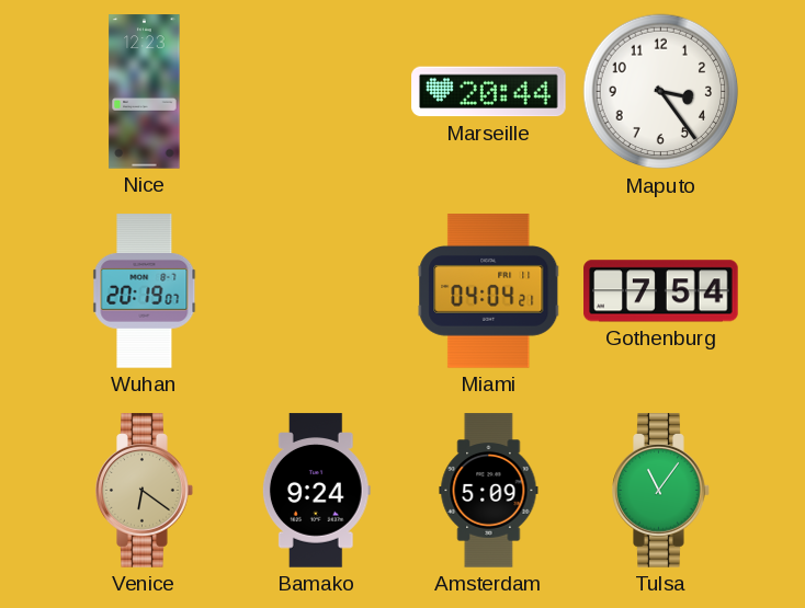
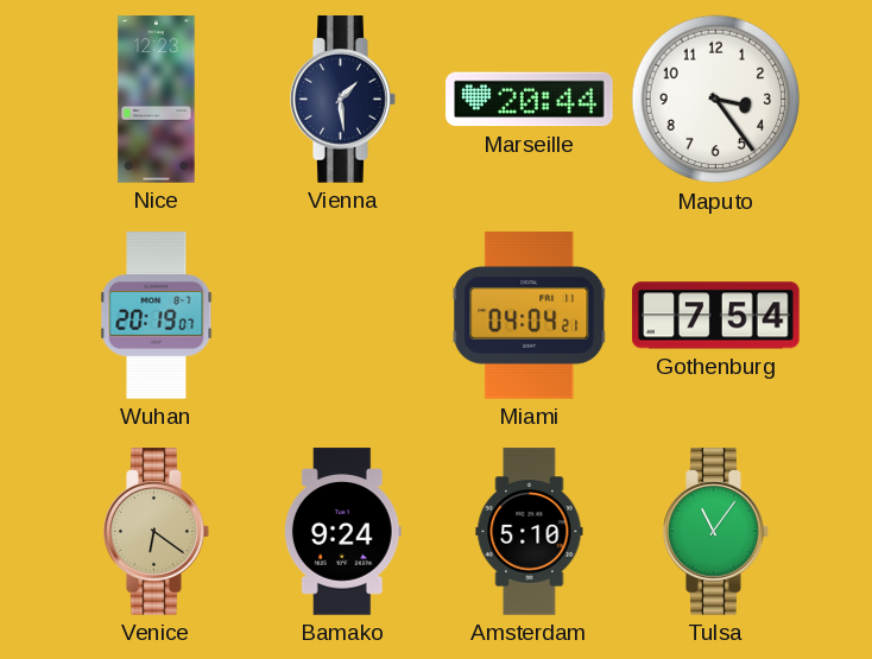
Vienna: none -> 1:29 (343, 100)
Amsterdam: 5:09 -> 5:10 (530, 532)
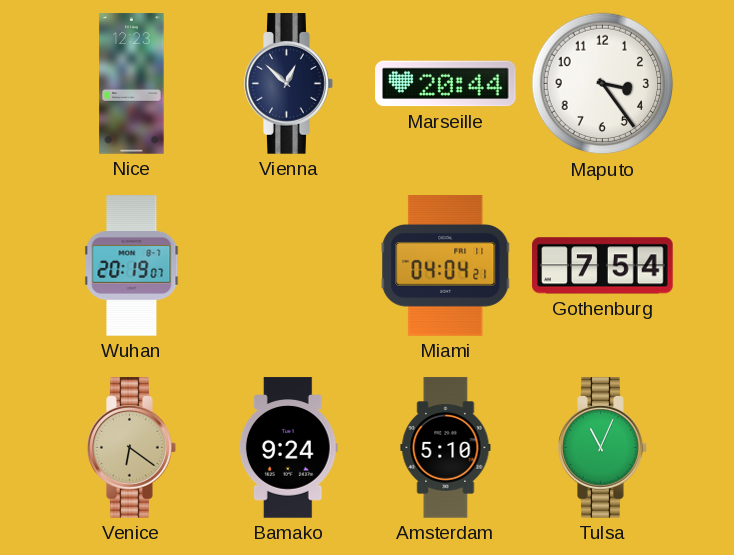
Vienna: 1:29 -> 12:52 (289, 84)
Tulsa: 11:06 -> 11:04 (603, 448)
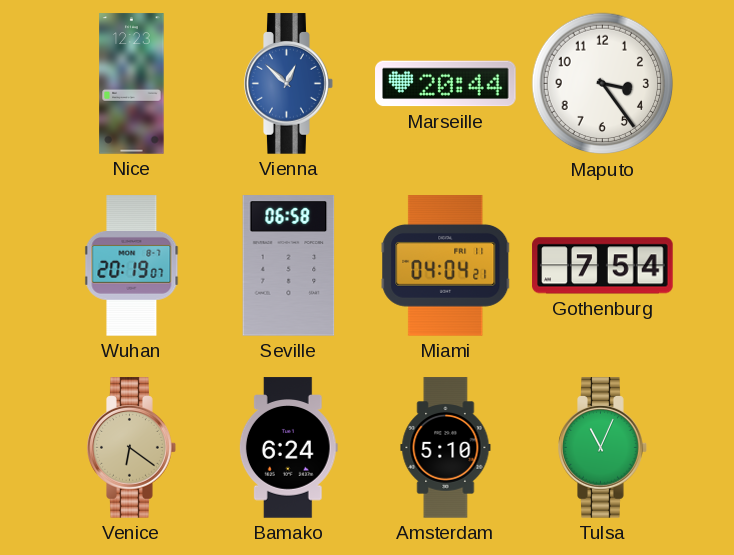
Vienna dial: navy -> blue (289, 84)
Seville: none -> 06:58 (289, 266)
Bamako: 9:24 -> 6:24 (288, 448)
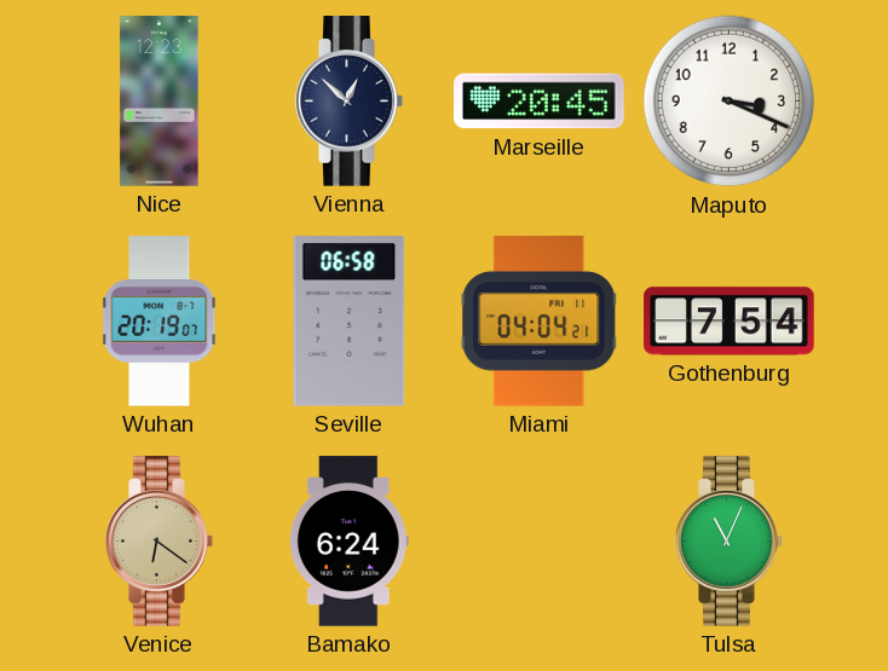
Vienna dial: blue -> navy (350, 102)
Marseille: 20:44 -> 20:45 (540, 102)
Maputo: 3:24 -> 3:19 (730, 102)
Amsterdam: 5:10 -> none (446, 448)
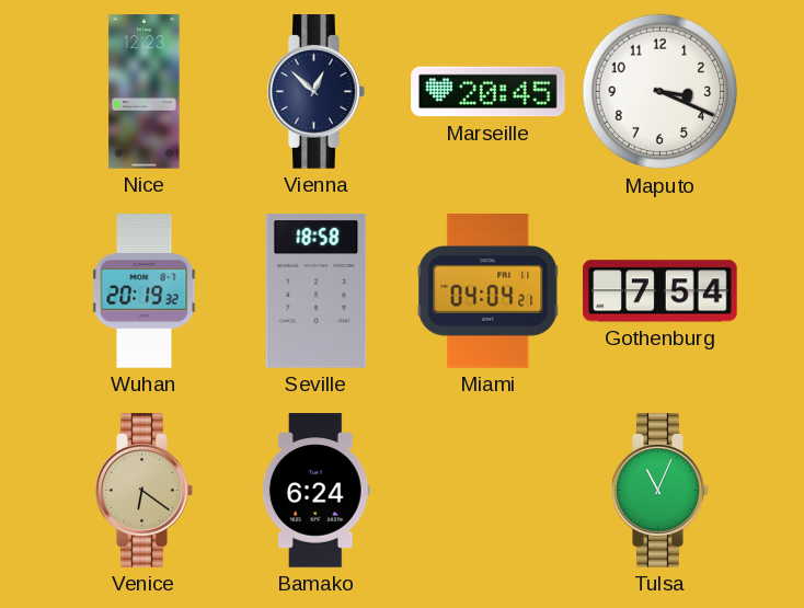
Wuhan: 20:19:07 -> 20:19:32 (145, 291)
Seville: 06:58 -> 18:58 (317, 291)
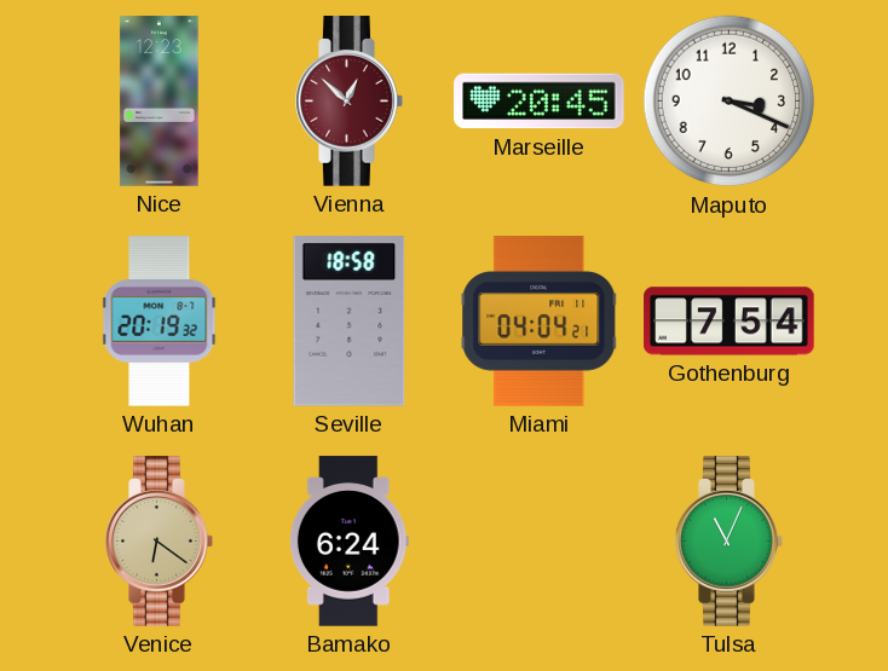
Vienna dial: navy -> burgundy (350, 102)
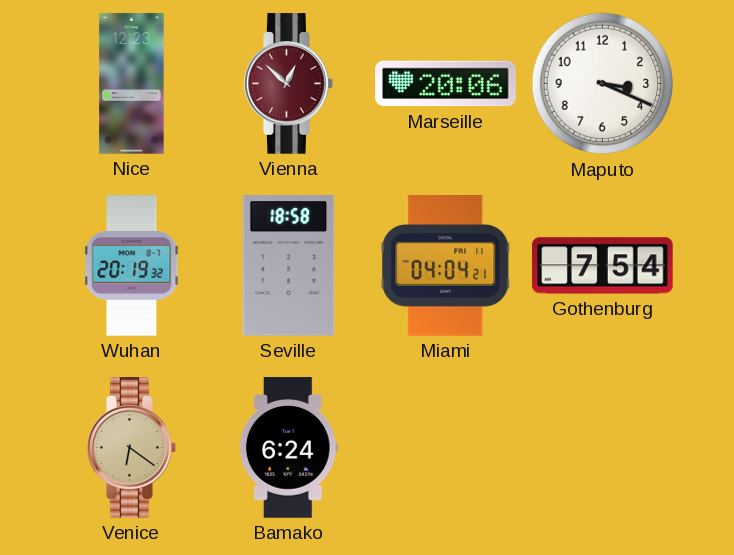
Marseille: 20:45 -> 20:06 (446, 84)
Tulsa: 11:04 -> none (730, 542)
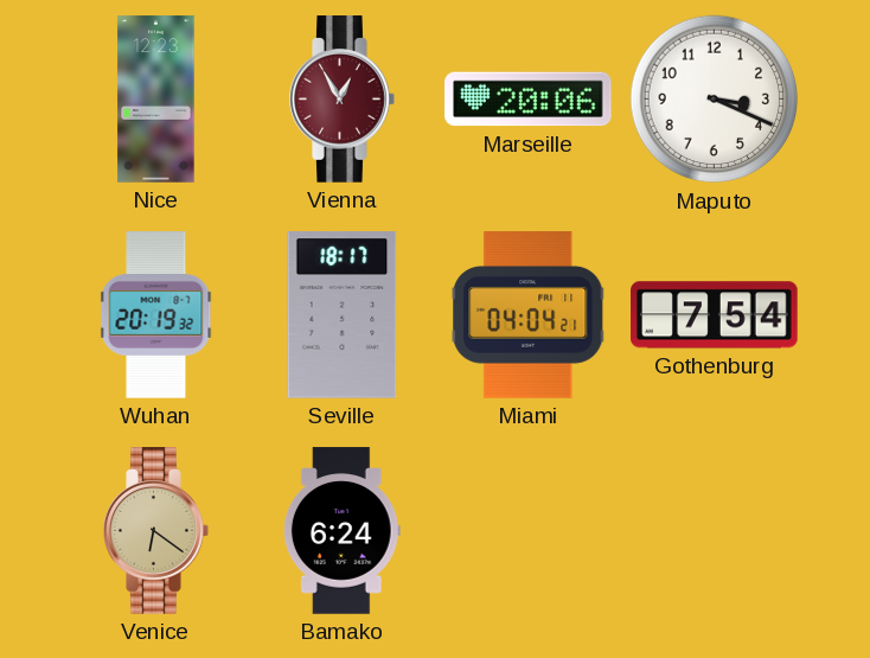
Vienna: 12:52 -> 12:55 (343, 100)
Seville: 18:58 -> 18:17 (343, 315)
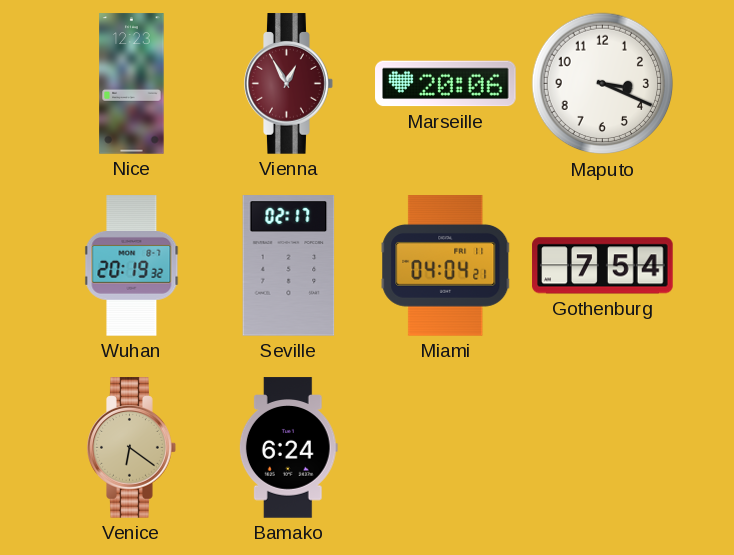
Seville: 18:17 -> 02:17 (289, 266)
